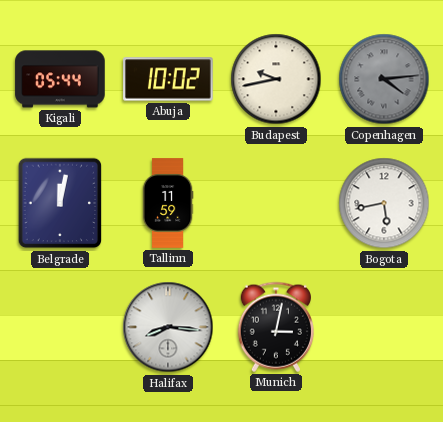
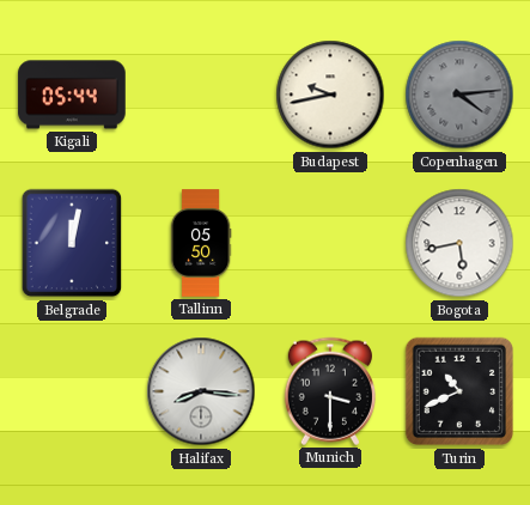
Abuja: 10:02 -> none (168, 79)
Tallinn: 11:59 -> 05:50 (201, 243)
Munich: 3:02 -> 3:30 (330, 391)
Turin: none -> 10:41 (459, 391)
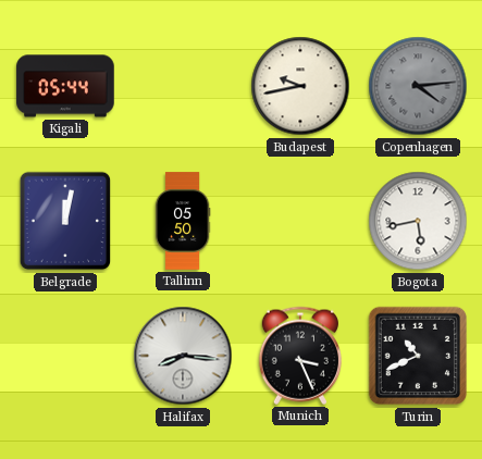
Munich: 3:30 -> 3:26 (300, 356)
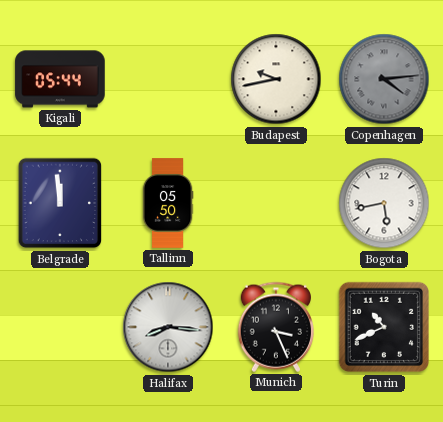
Belgrade: 12:02 -> 11:59 (60, 203)
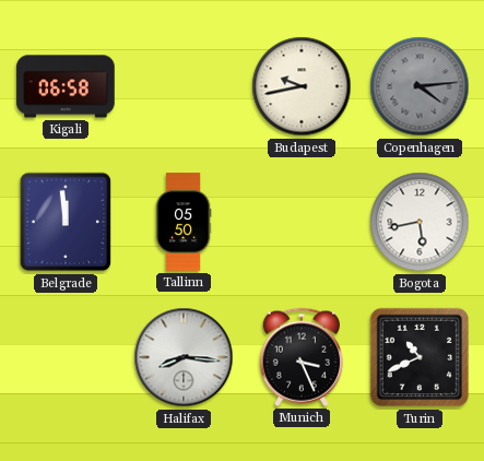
Kigali: 05:44 -> 06:58 (66, 86)
